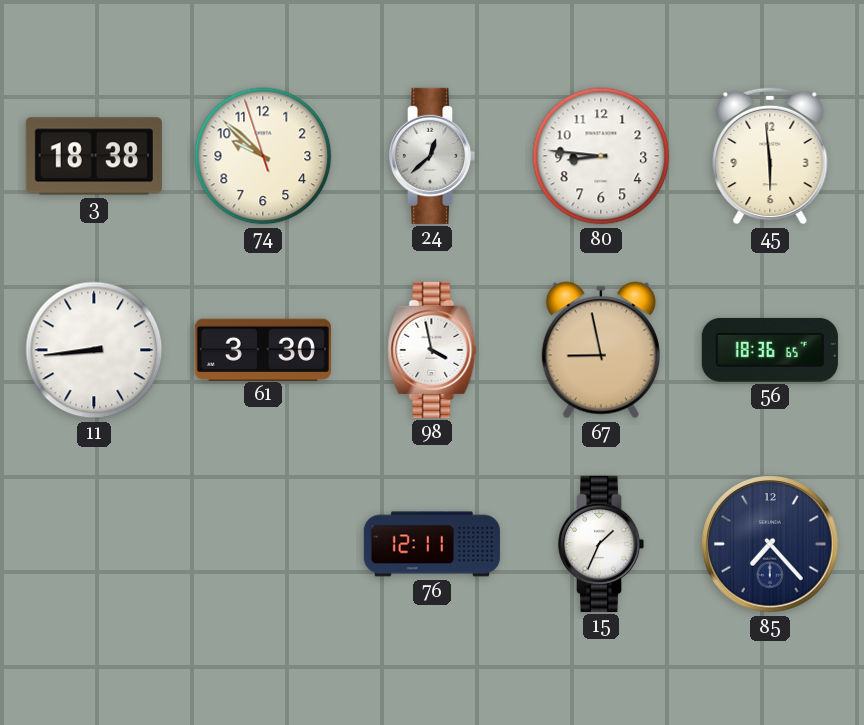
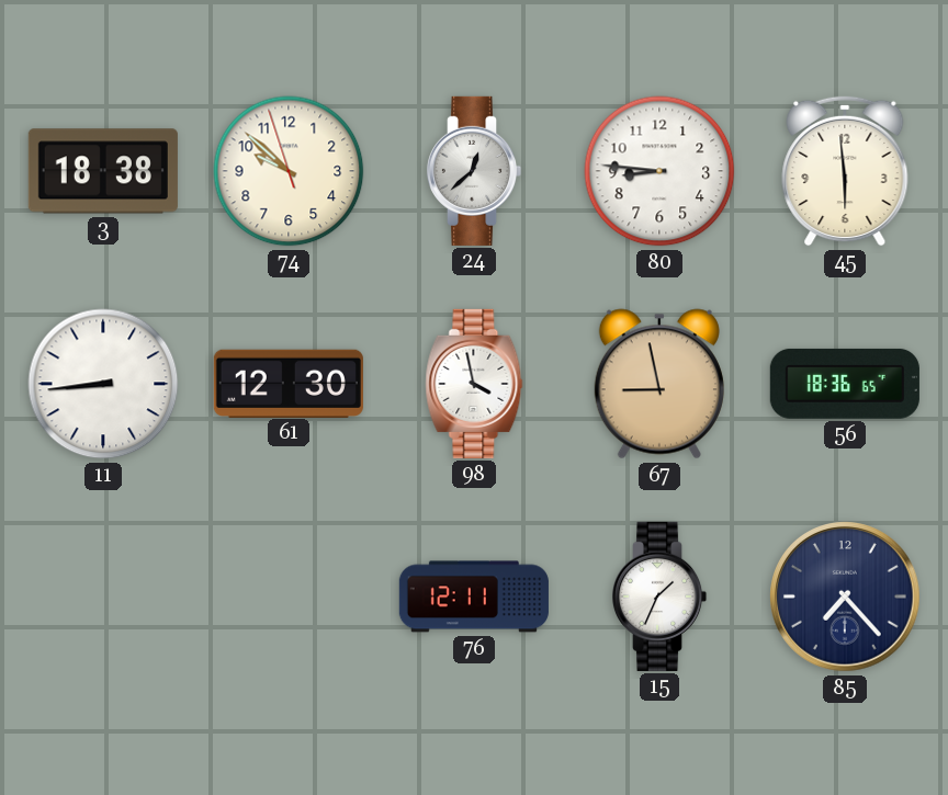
61: 3:30 -> 12:30 (289, 383)
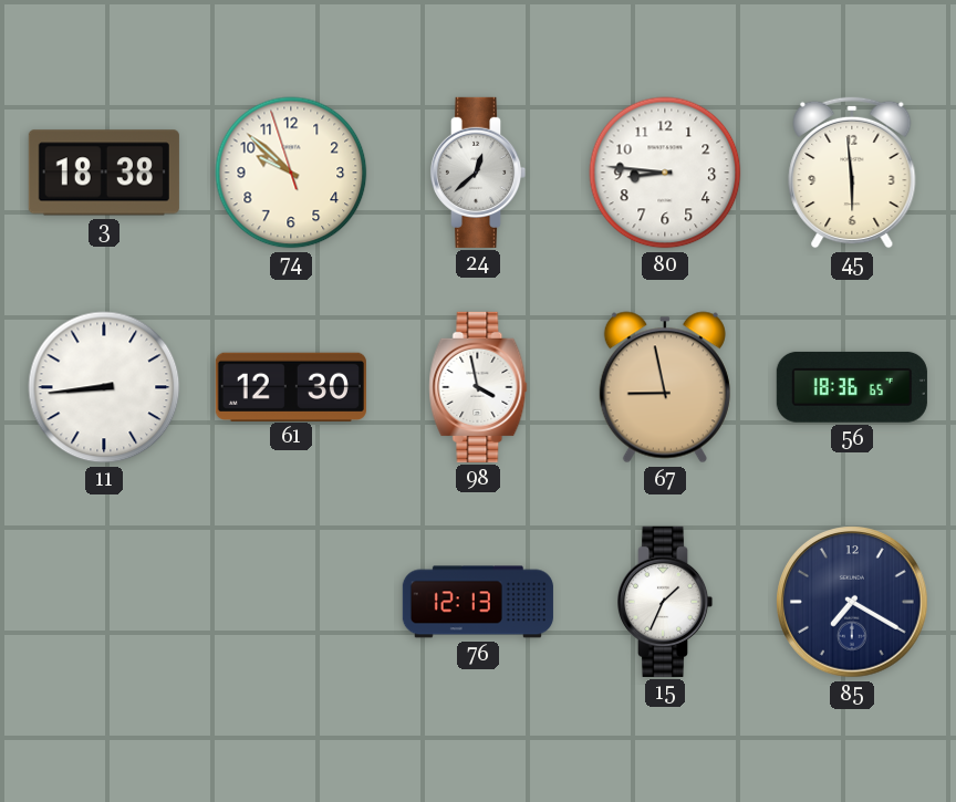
76: 12:11 -> 12:13 (478, 602)
85: 7:23 -> 7:20 (853, 603)
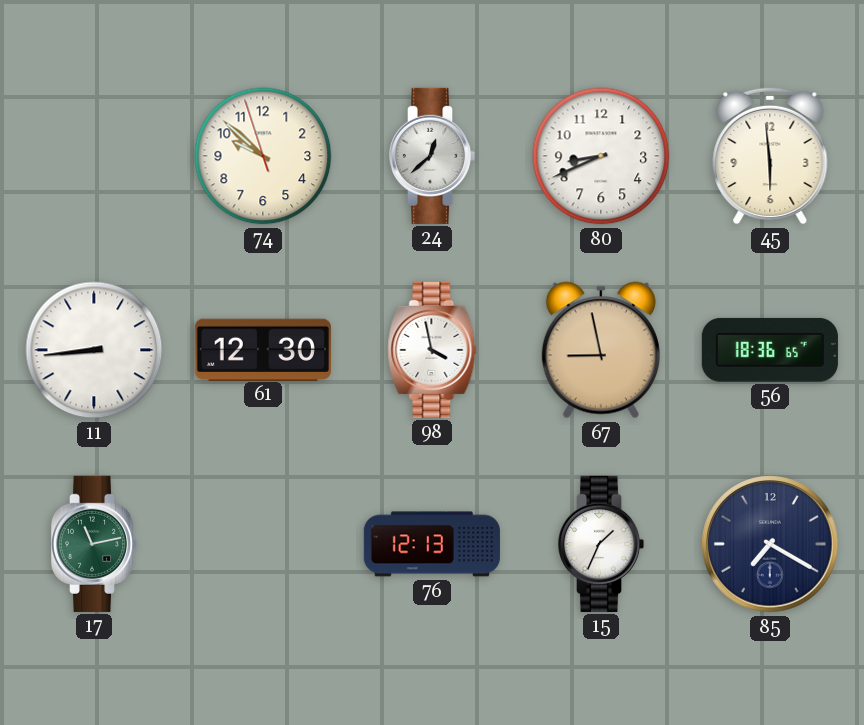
3: 18:38 -> none (104, 173)
80: 8:46 -> 8:41 (601, 156)
17: none -> 11:13 (94, 544)
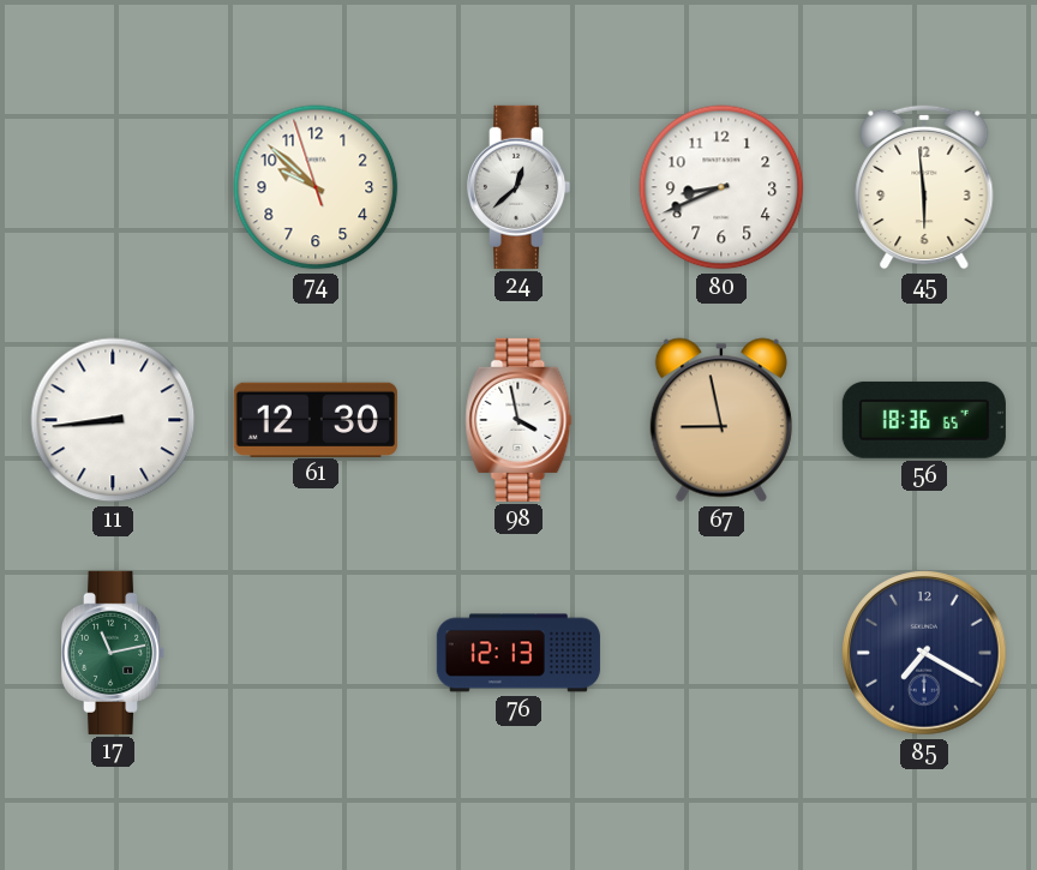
15: 1:34 -> none (601, 544)
